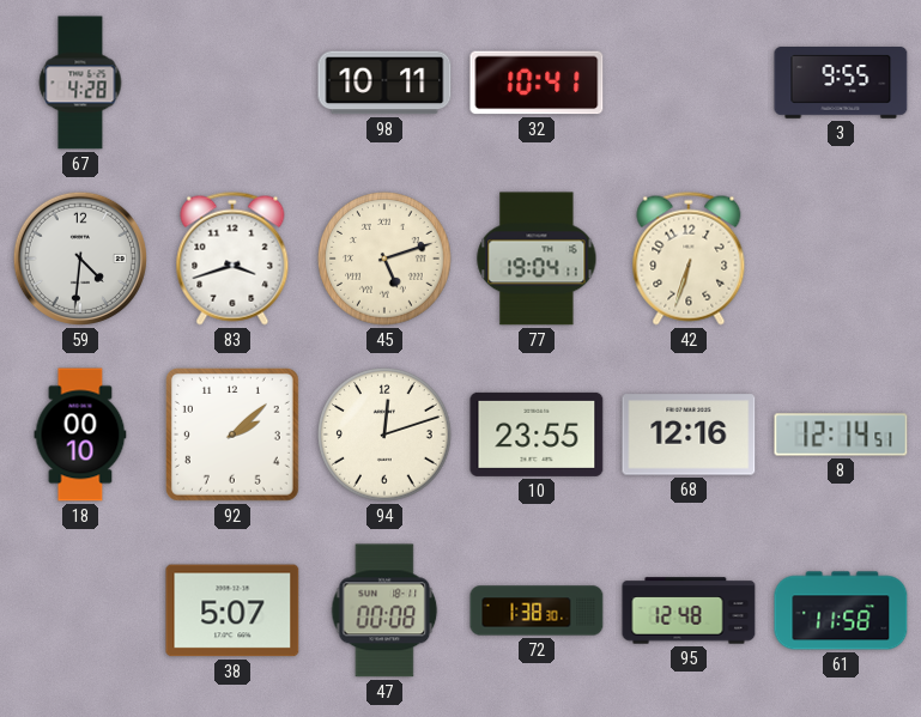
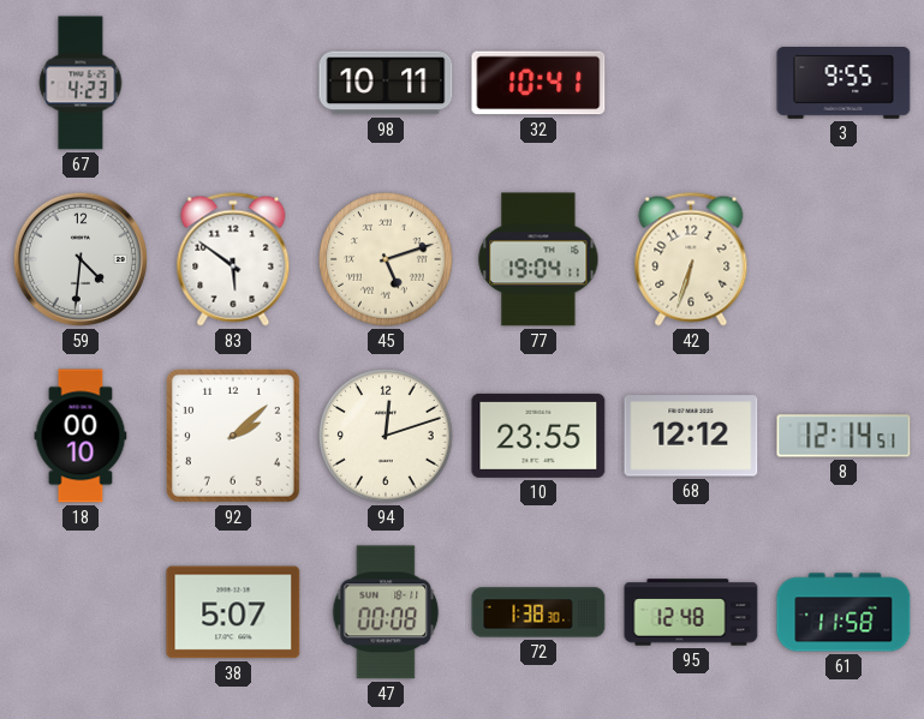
67: 4:28 -> 4:23 (81, 83)
83: 3:42 -> 5:51 (233, 259)
68: 12:16 -> 12:12 (691, 436)
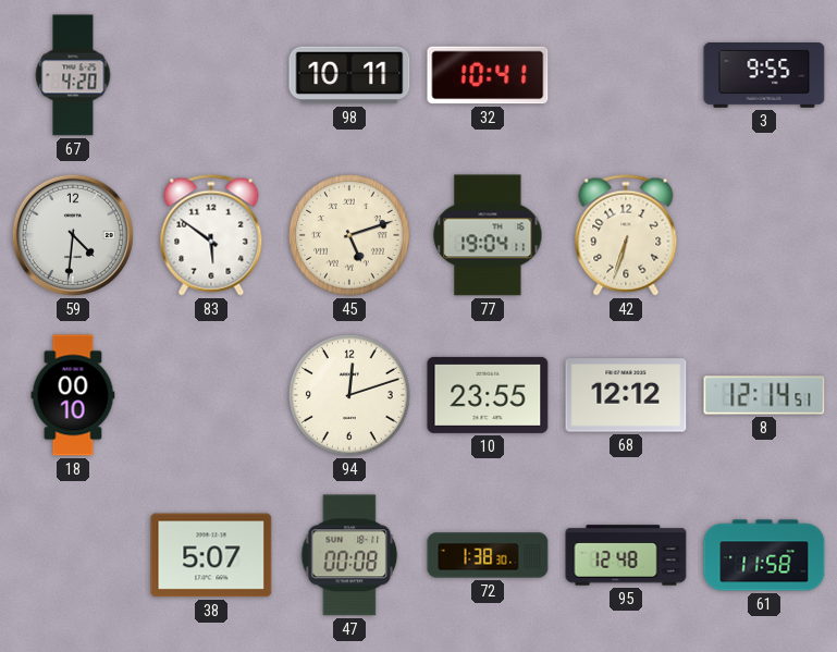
67: 4:23 -> 4:20 (73, 75)
92: 2:08 -> none (233, 436)
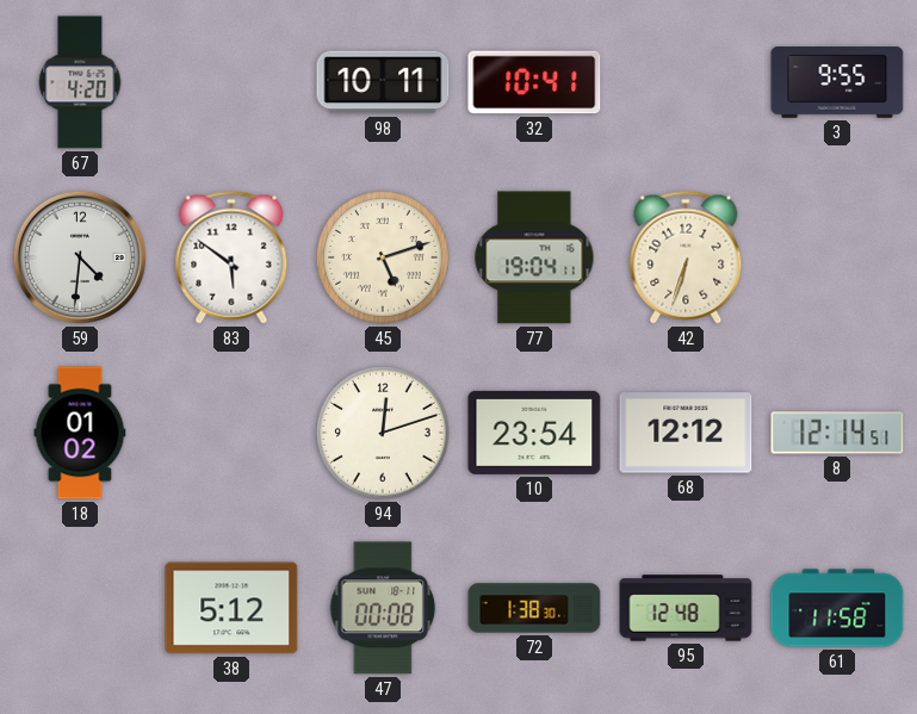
18: 00:10 -> 01:02 (80, 433)
10: 23:55 -> 23:54 (534, 433)
38: 5:07 -> 5:12 (231, 608)
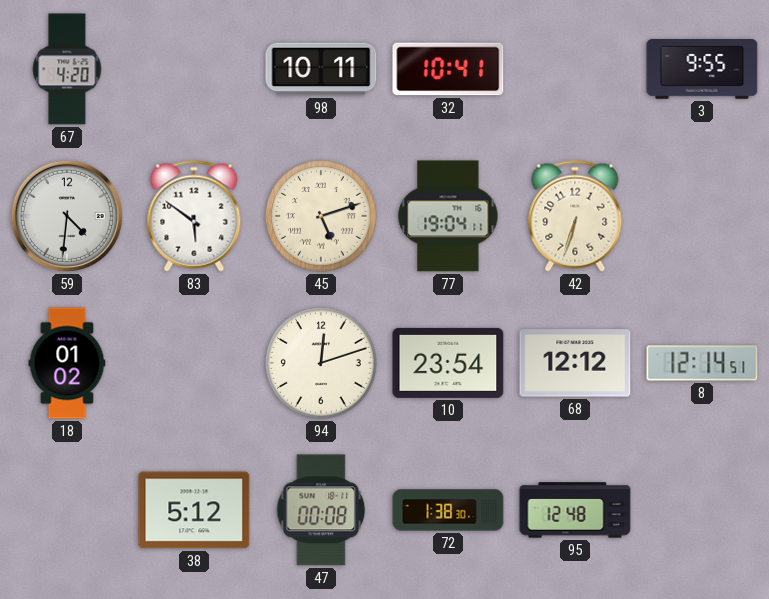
61: 11:58 -> none (837, 608)
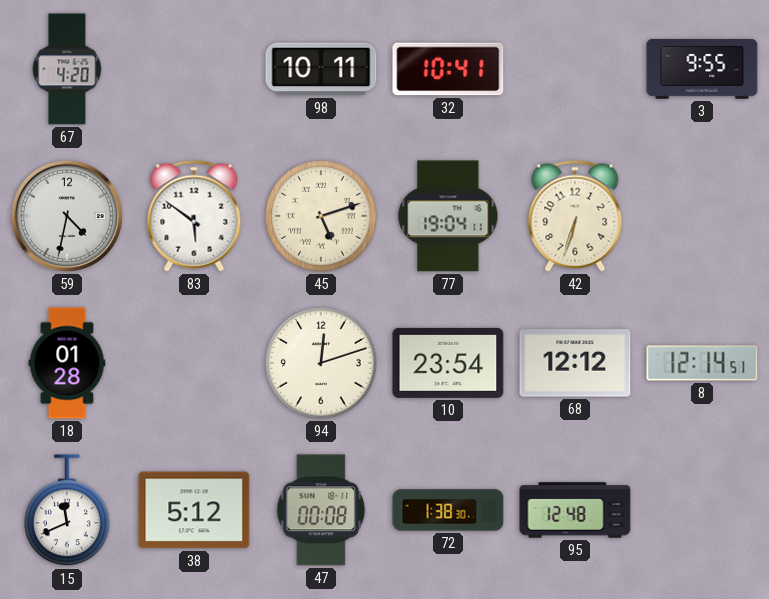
59: 4:31 -> 4:32 (67, 216)
18: 01:02 -> 01:28 (67, 363)
15: none -> 11:41 (68, 511)
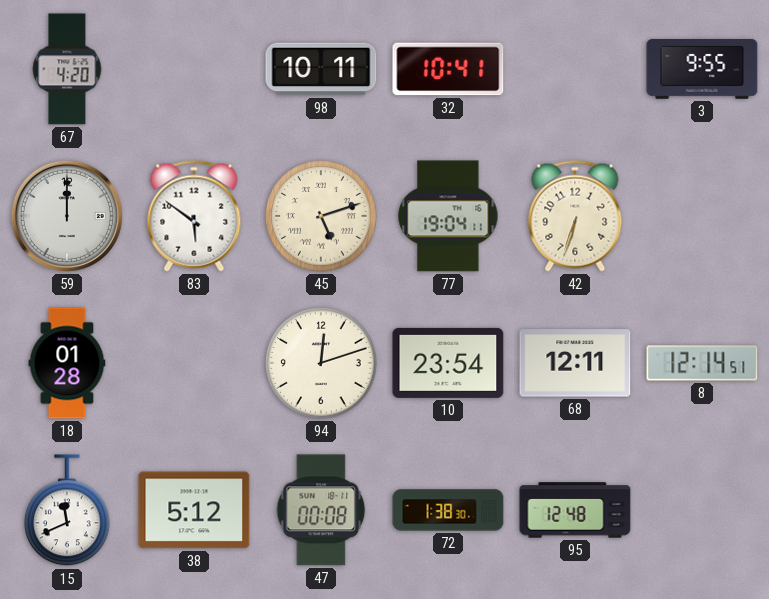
59: 4:32 -> 12:00 (67, 216)
68: 12:12 -> 12:11 (575, 363)
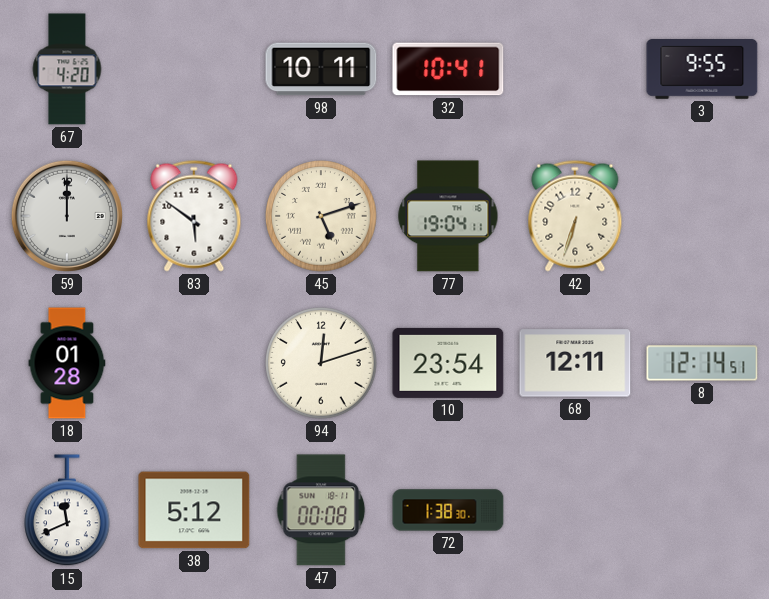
95: 12:48 -> none (575, 510)
